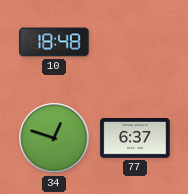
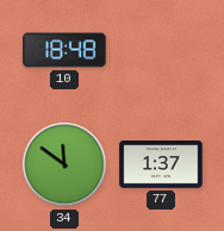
34: 12:48 -> 11:51 (64, 164)
77: 6:37 -> 1:37 (161, 164)
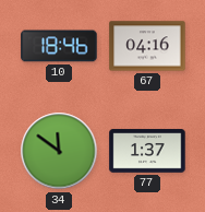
10: 18:48 -> 18:46 (59, 46)
67: none -> 04:16 (147, 46)
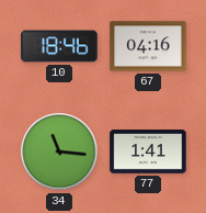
34: 11:51 -> 11:16 (59, 152)
77: 1:37 -> 1:41 (148, 152)
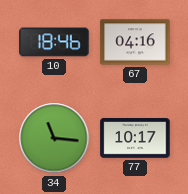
77: 1:41 -> 10:17 (135, 138)
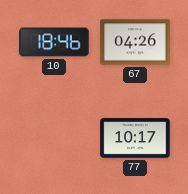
67: 04:16 -> 04:26 (135, 42)
34: 11:16 -> none (54, 138)
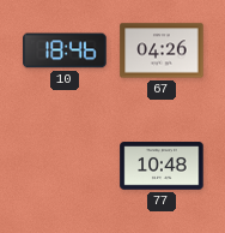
77: 10:17 -> 10:48 (162, 166)
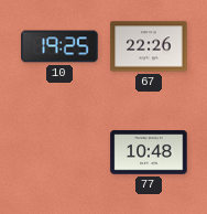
10: 18:46 -> 19:25 (59, 46)
67: 04:26 -> 22:26 (149, 46)
